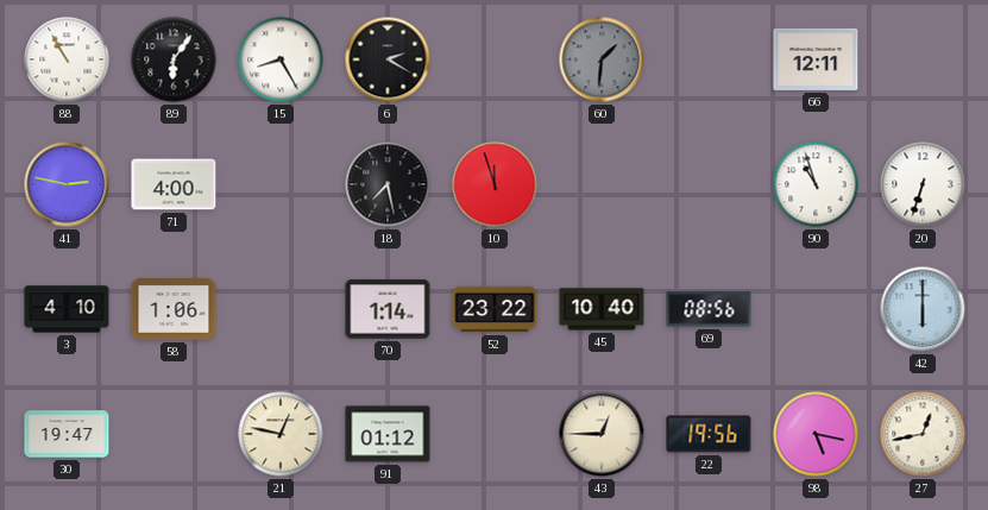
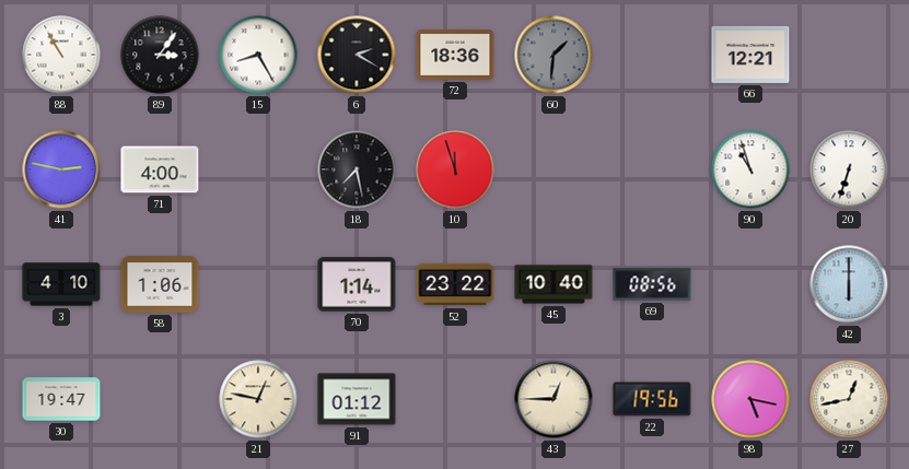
89: 6:06 -> 3:06 (160, 55)
72: none -> 18:36 (455, 56)
66: 12:11 -> 12:21 (750, 55)
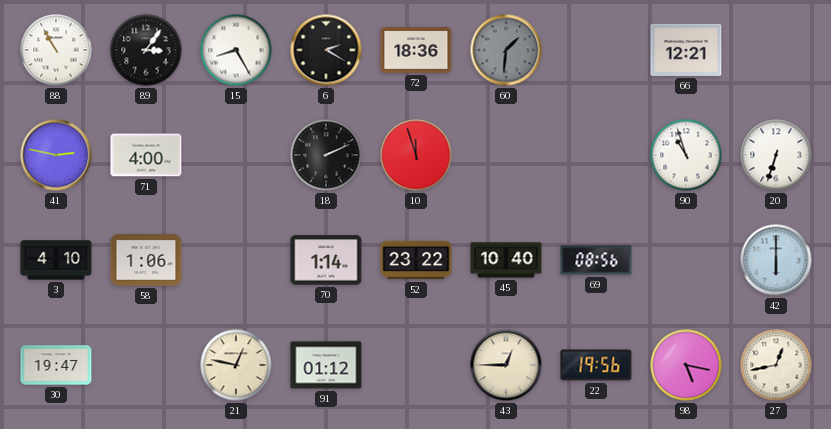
18: 7:28 -> 2:11 (326, 155)
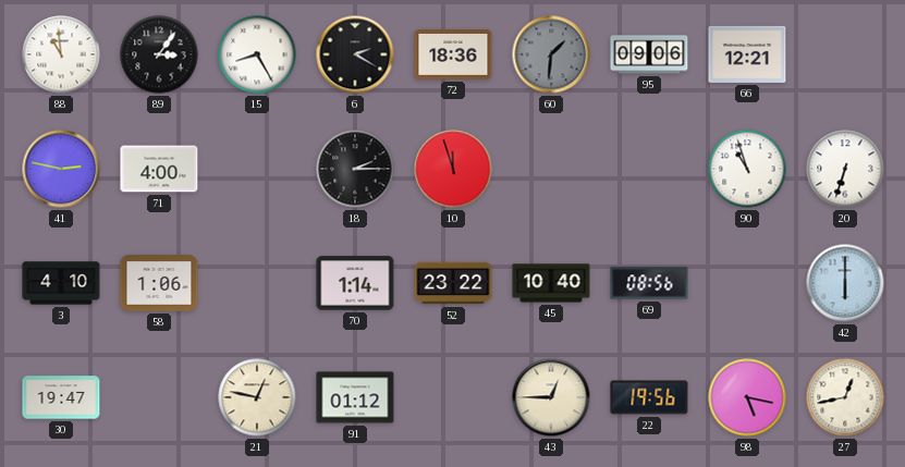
88: 10:55 -> 10:59 (61, 54)
95: none -> 09:06 (649, 54)
18: 2:11 -> 2:15 (355, 169)
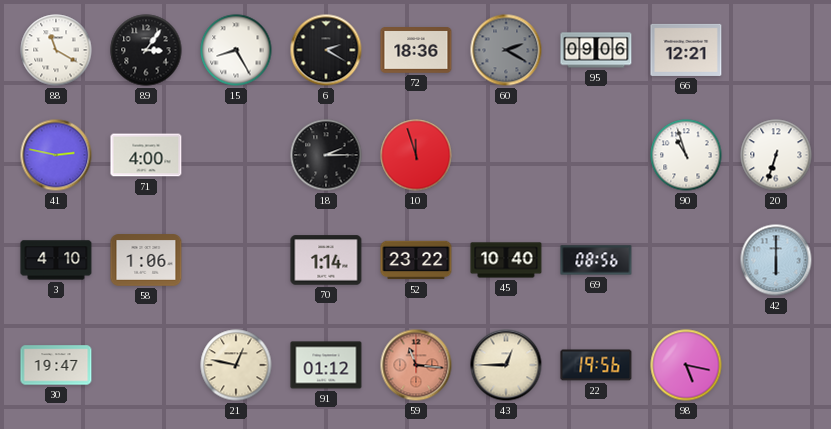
88: 10:59 -> 11:20 (56, 50)
60: 1:31 -> 2:20 (506, 50)
59: none -> 11:16 (416, 365)
27: 12:43 -> none (845, 397)
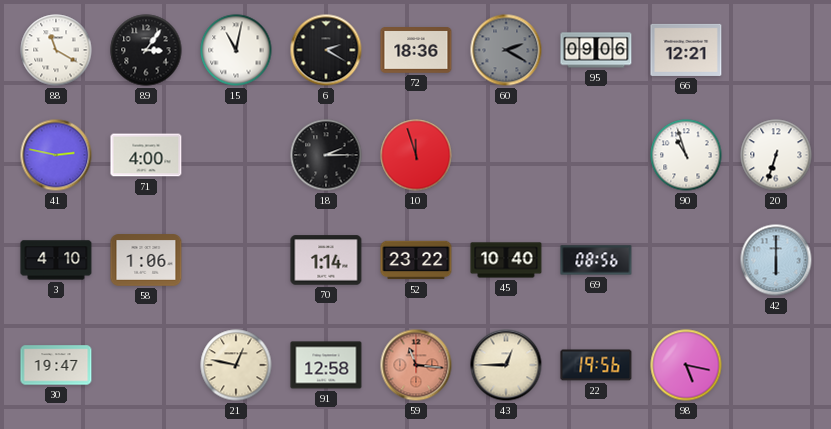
15: 8:25 -> 11:02 (236, 50)
91: 01:12 -> 12:58 (326, 365)
